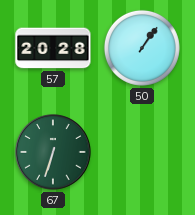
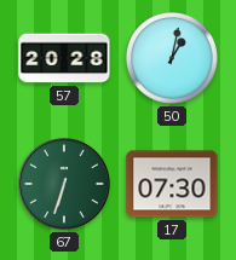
50: 1:06 -> 1:02 (172, 58)
17: none -> 07:30 (172, 184)
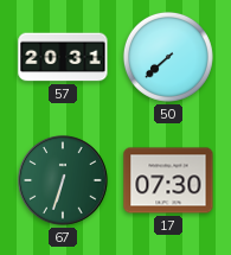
57: 20:28 -> 20:31 (63, 57)
50: 1:02 -> 7:38 (168, 57)
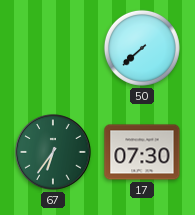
57: 20:31 -> none (63, 57)
67: 6:33 -> 6:36 (53, 152)
